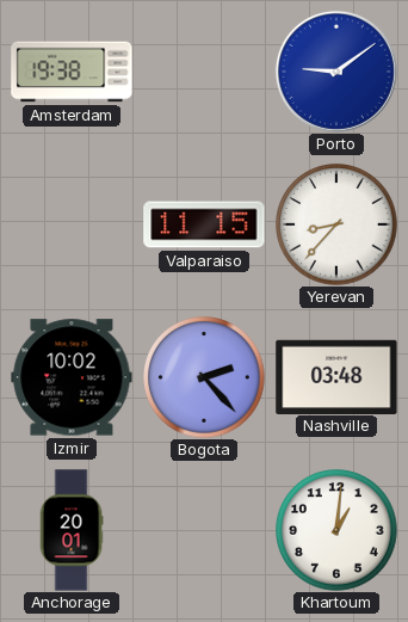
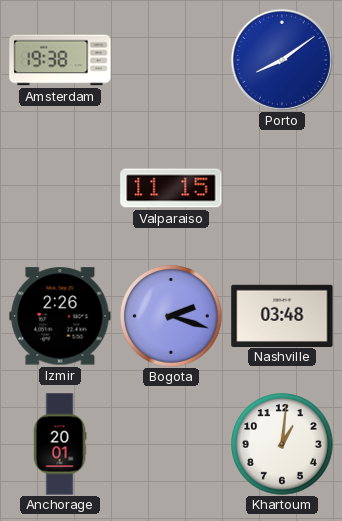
Porto: 9:09 -> 8:09 (282, 60)
Yerevan: 8:37 -> none (336, 224)
Izmir: 10:02 -> 2:26 (60, 316)
Bogota: 2:23 -> 2:18 (171, 316)
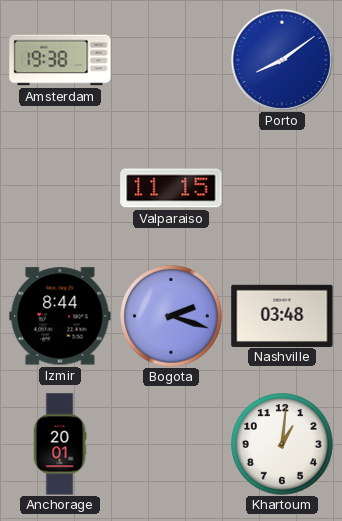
Izmir: 2:26 -> 8:44 (60, 316)
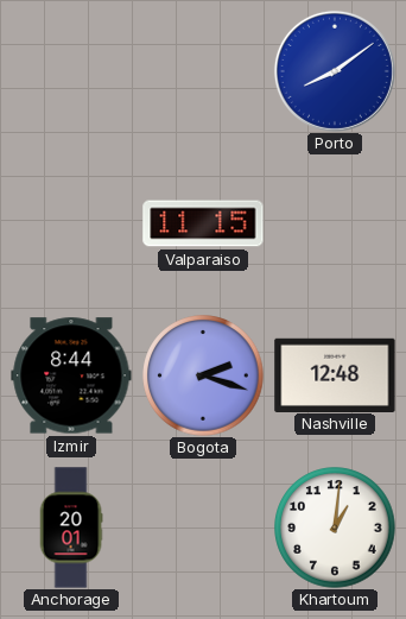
Amsterdam: 19:38 -> none (60, 60)
Nashville: 03:48 -> 12:48 (335, 374)
